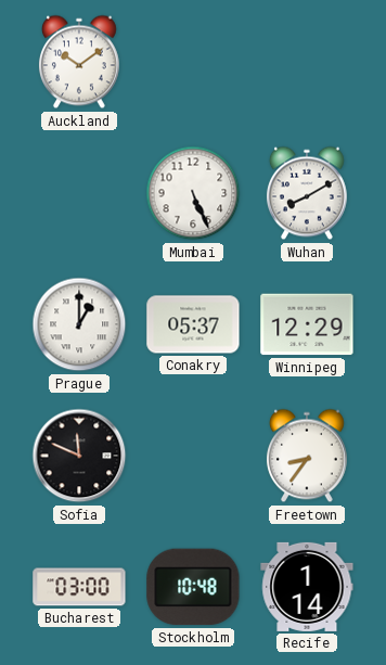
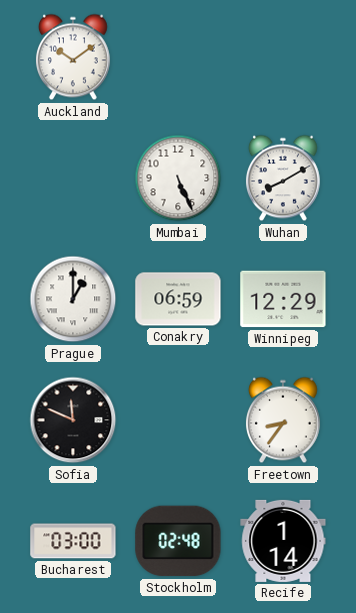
Conakry: 05:37 -> 06:59 (178, 299)
Stockholm: 10:48 -> 02:48 (178, 541)
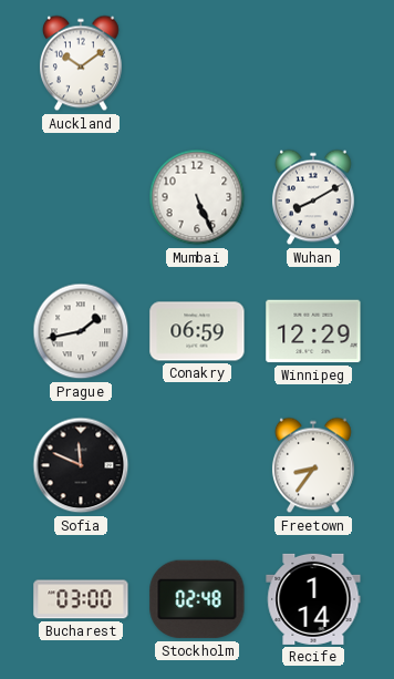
Prague: 1:00 -> 1:43 (81, 331)
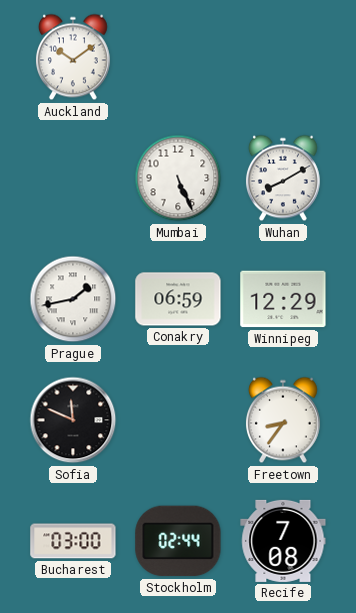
Stockholm: 02:48 -> 02:44 (178, 541)
Recife: 1:14 -> 7:08 (283, 541)
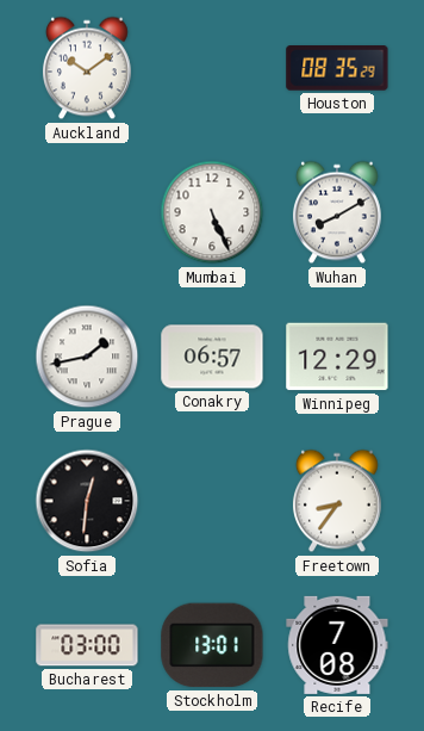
Houston: none -> 08:35 (337, 69)
Conakry: 06:59 -> 06:57 (212, 357)
Sofia: 11:49 -> 12:31 (87, 501)
Stockholm: 02:44 -> 13:01 (212, 645)
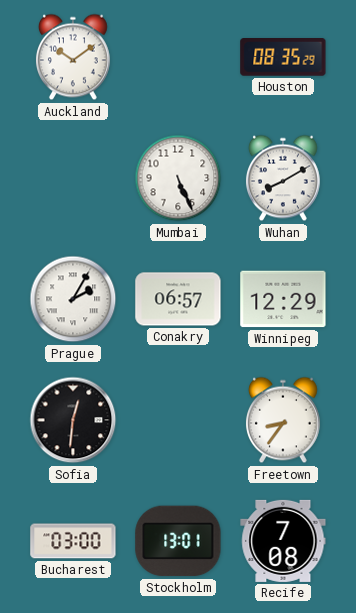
Prague: 1:43 -> 2:05 (73, 299)
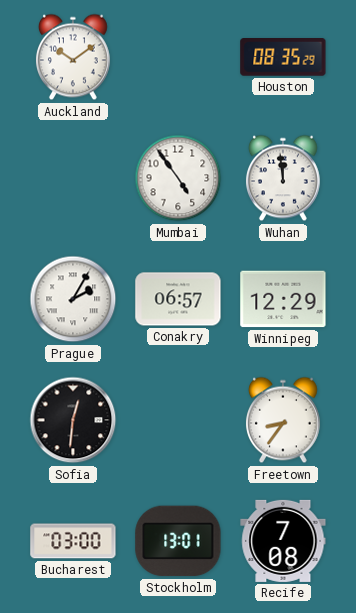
Mumbai: 5:26 -> 4:54 (178, 178)
Wuhan: 8:10 -> 11:59 (283, 178)
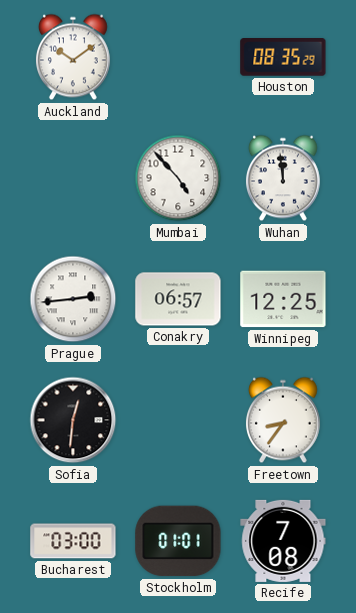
Mumbai: 4:54 -> 4:53 (178, 178)
Prague: 2:05 -> 2:44 (73, 299)
Winnipeg: 12:29 -> 12:25 (283, 299)
Stockholm: 13:01 -> 01:01 (178, 541)
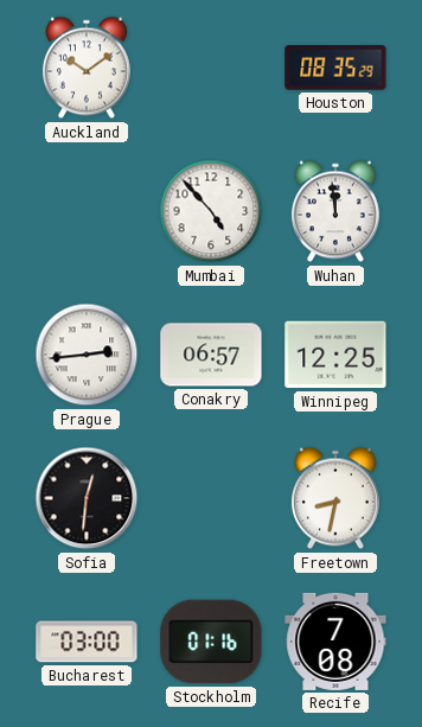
Freetown: 8:36 -> 8:32 (335, 498)
Stockholm: 01:01 -> 01:16 (211, 642)
